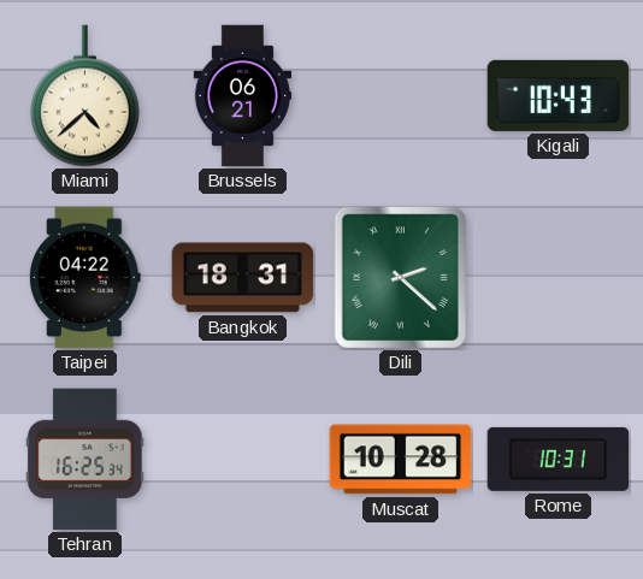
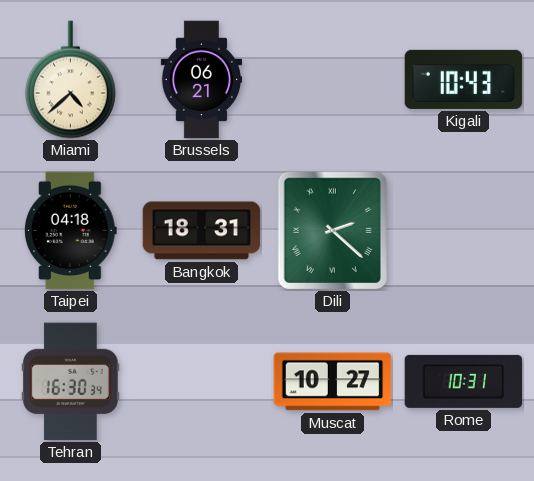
Taipei: 04:22 -> 04:18 (70, 231)
Tehran: 16:25 -> 16:30 (71, 382)
Muscat: 10:28 -> 10:27 (333, 382)
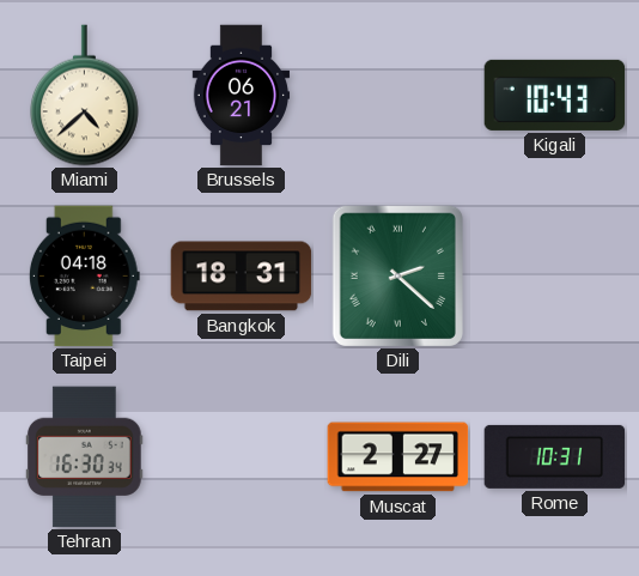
Muscat: 10:27 -> 2:27 (398, 457)
